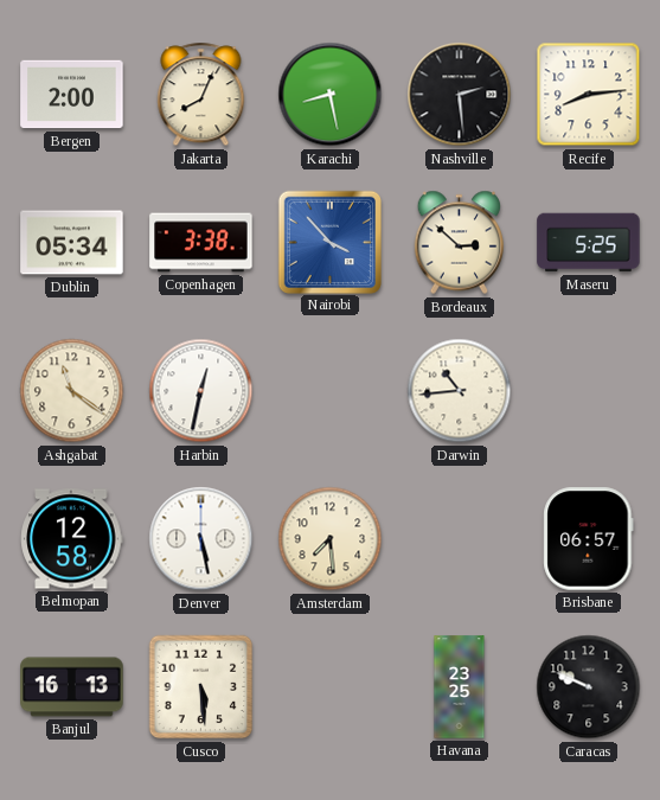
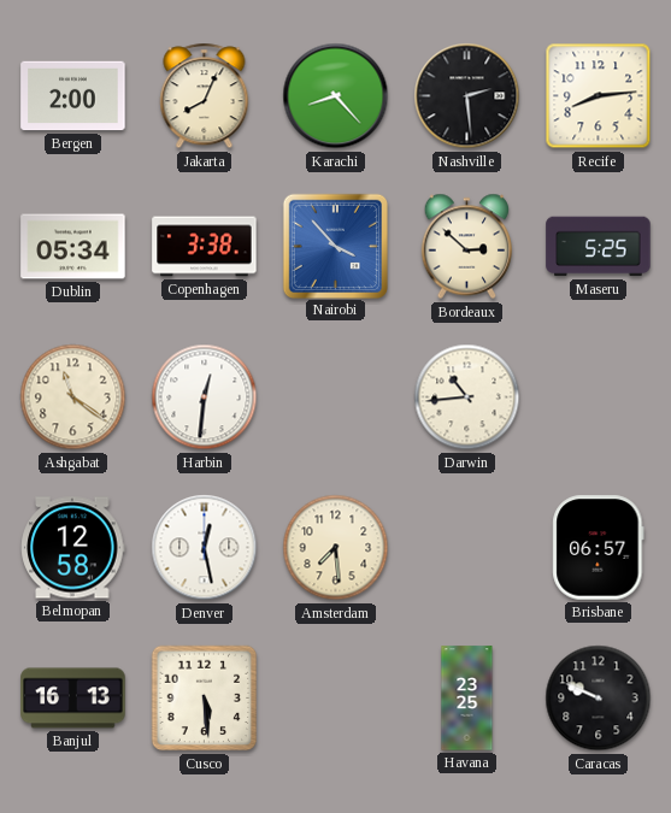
Karachi: 8:28 -> 8:23 (336, 96)
Harbin: 12:32 -> 12:31 (205, 397)
Denver: 5:28 -> 12:28 (205, 548)
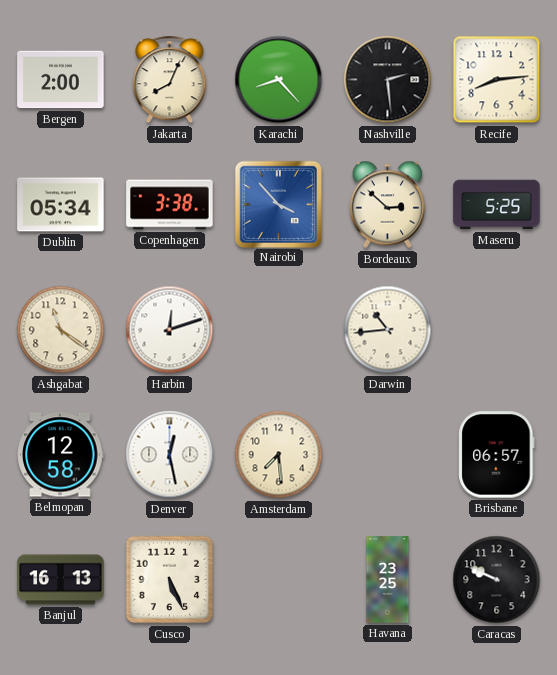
Harbin: 12:31 -> 12:12 (170, 330)
Cusco: 5:29 -> 5:26 (170, 580)
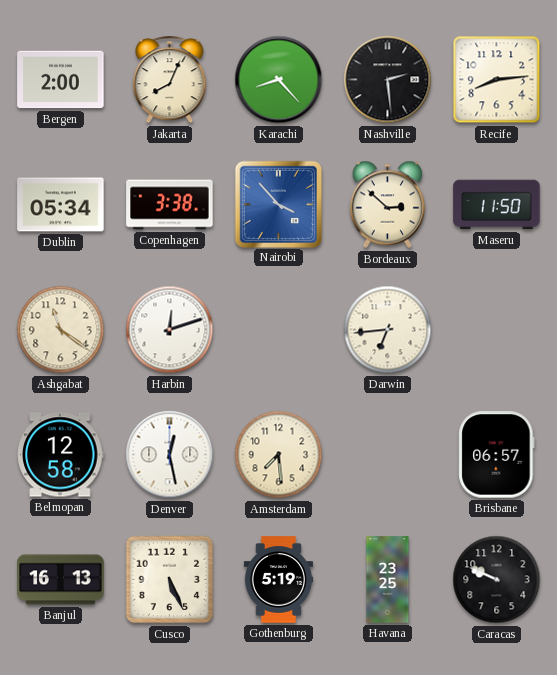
Maseru: 5:25 -> 11:50 (497, 205)
Darwin: 10:44 -> 6:44 (388, 330)
Gothenburg: none -> 5:19 (278, 580)
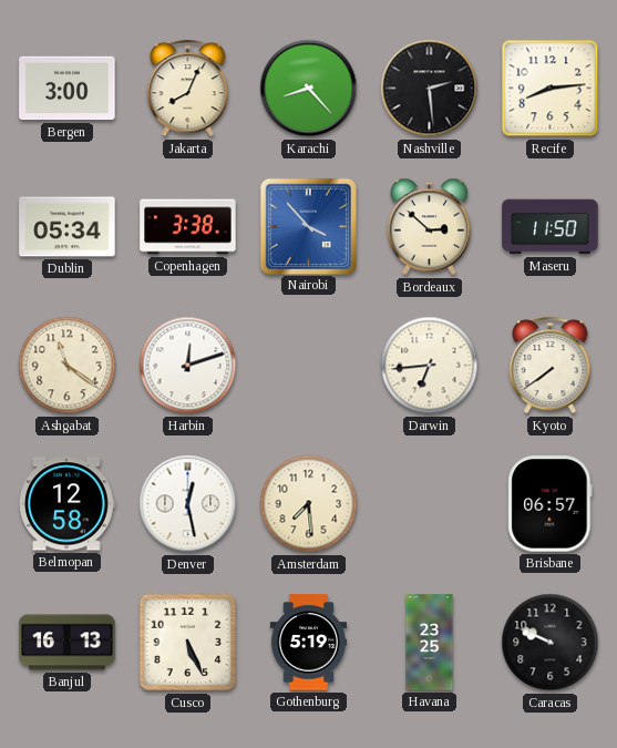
Bergen: 2:00 -> 3:00 (68, 89)
Kyoto: none -> 7:39 (551, 366)
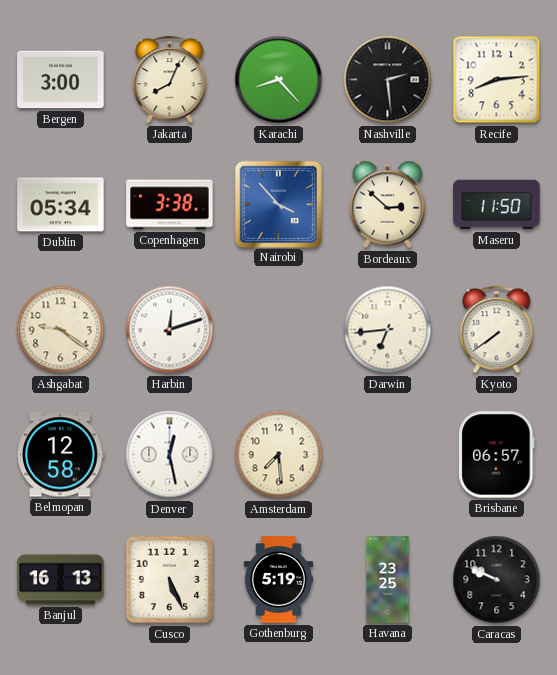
Ashgabat: 11:21 -> 9:21 (61, 330)
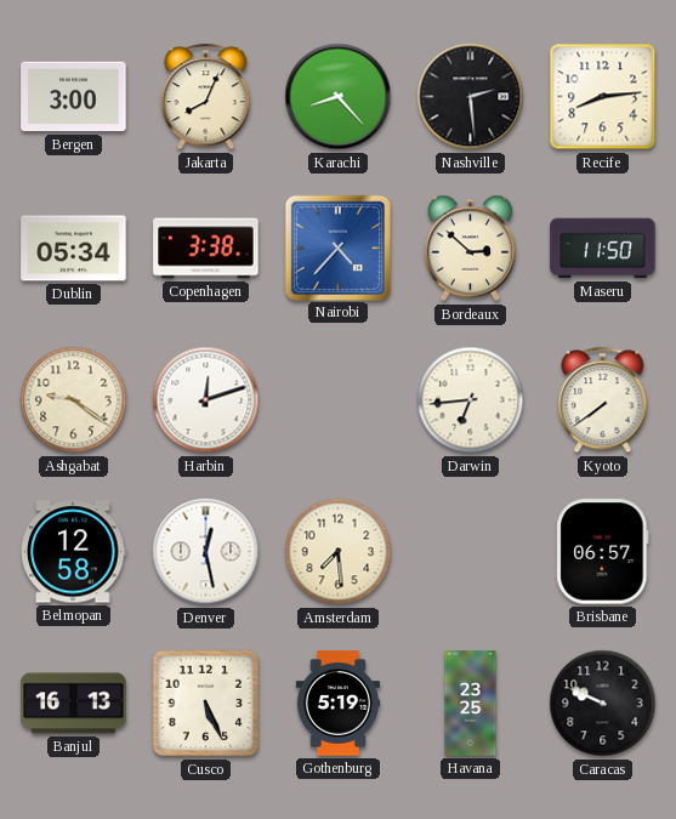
Nairobi: 3:53 -> 4:37 (337, 248)
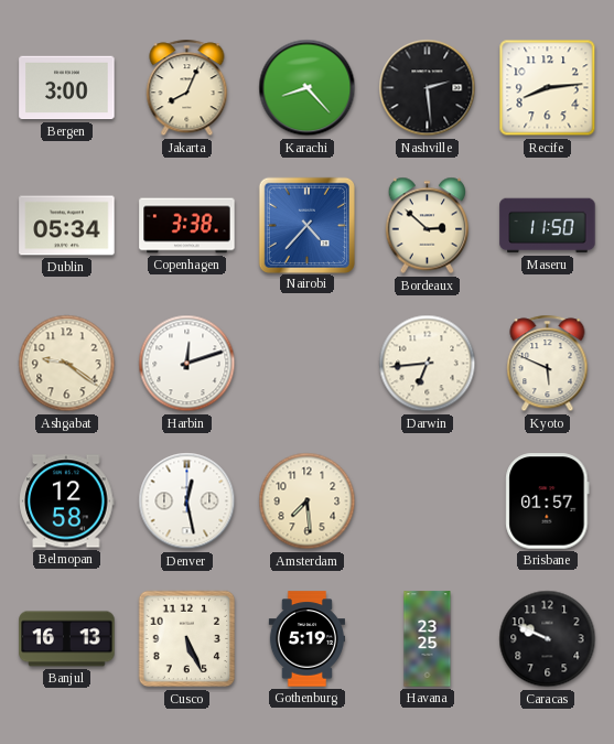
Kyoto: 7:39 -> 5:49 (548, 364)
Brisbane: 06:57 -> 01:57 (548, 502)
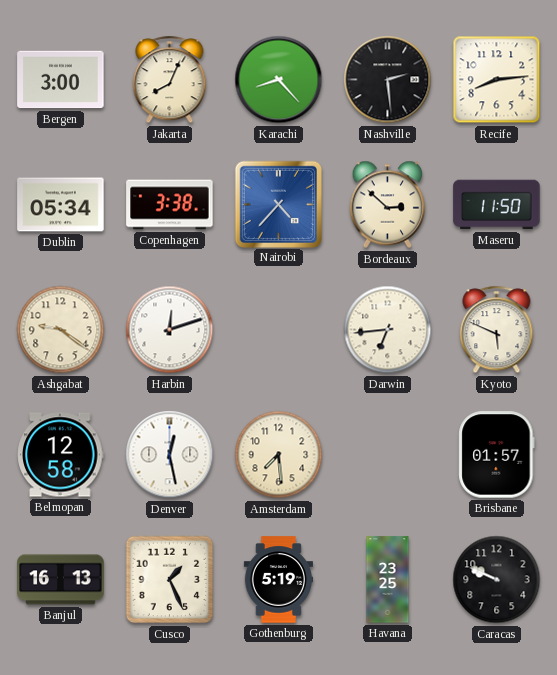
Cusco: 5:26 -> 1:26 (170, 580)
